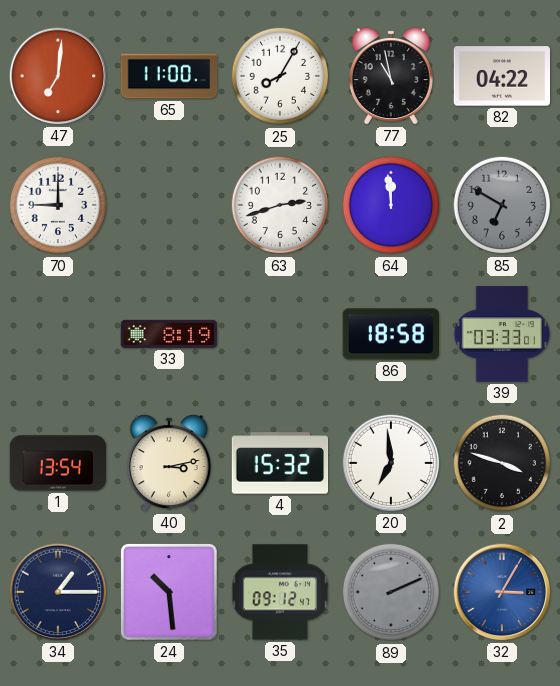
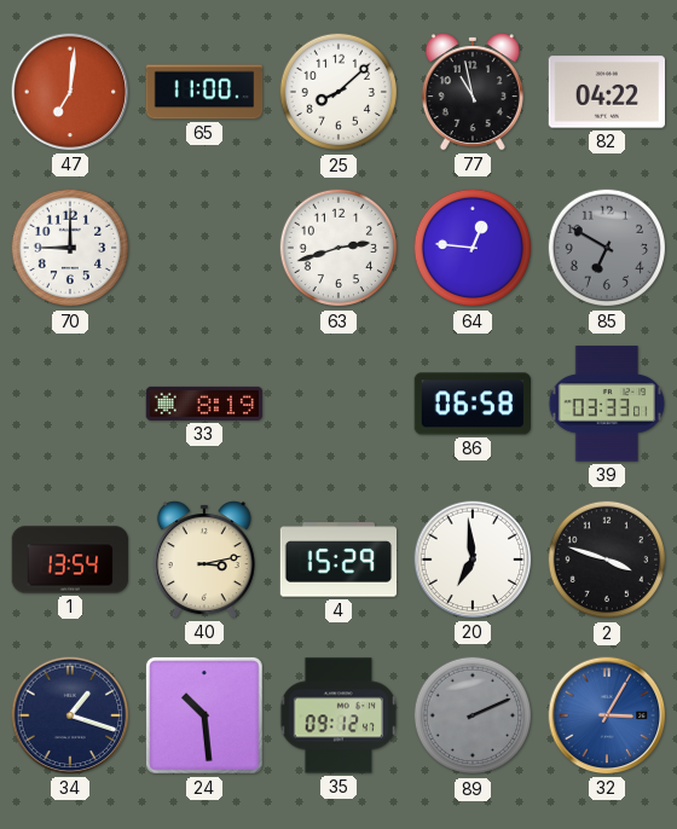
25: 8:05 -> 8:08 (338, 92)
64: 11:59 -> 12:46 (473, 248)
86: 18:58 -> 06:58 (471, 404)
4: 15:32 -> 15:29 (338, 560)
34: 1:15 -> 1:18 (70, 715)
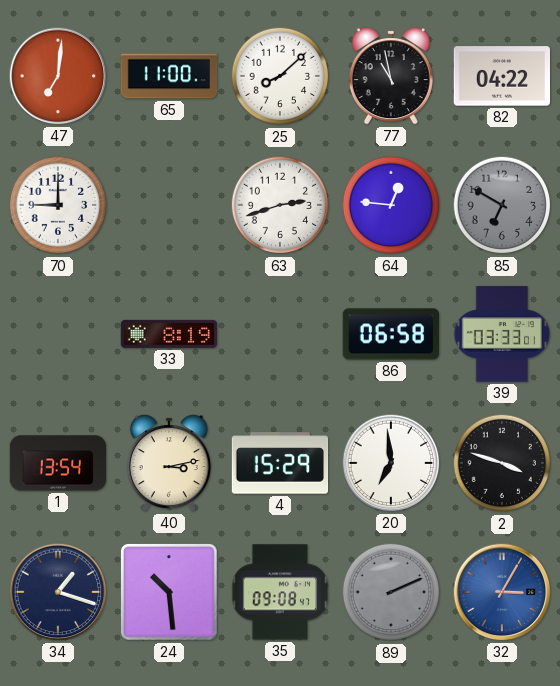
35: 09:12 -> 09:08 (280, 592)
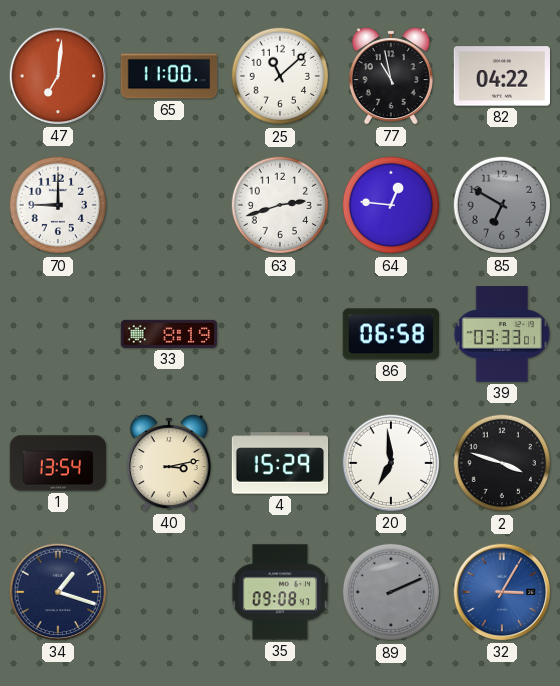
25: 8:08 -> 11:08 (280, 76)
24: 10:29 -> none (169, 592)
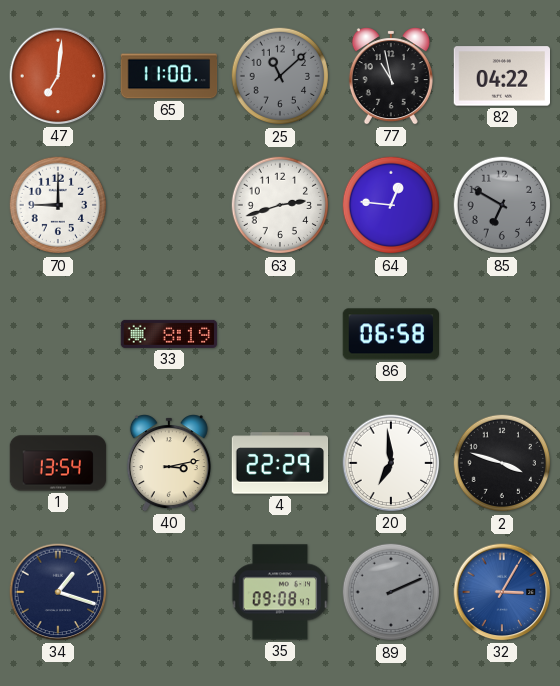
25 dial: white -> grey (280, 76)
39: 03:33 -> none (502, 334)
4: 15:29 -> 22:29 (280, 463)
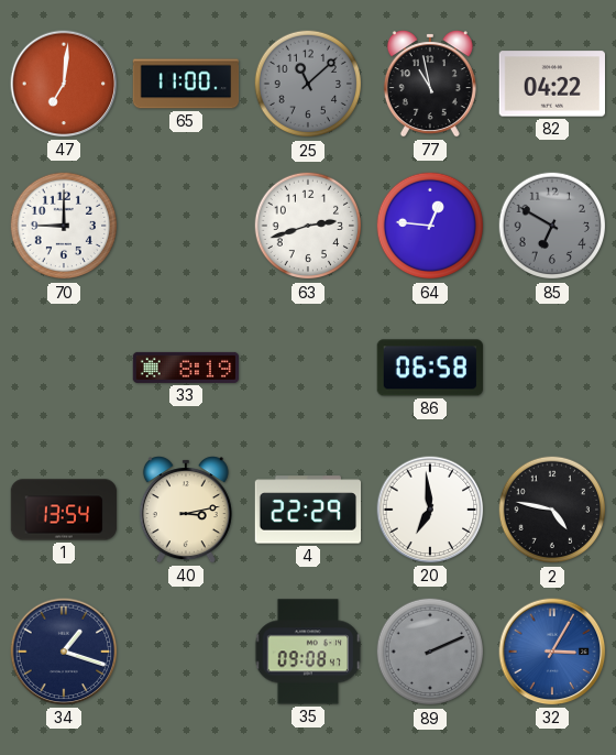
2: 3:48 -> 4:47 (552, 510)
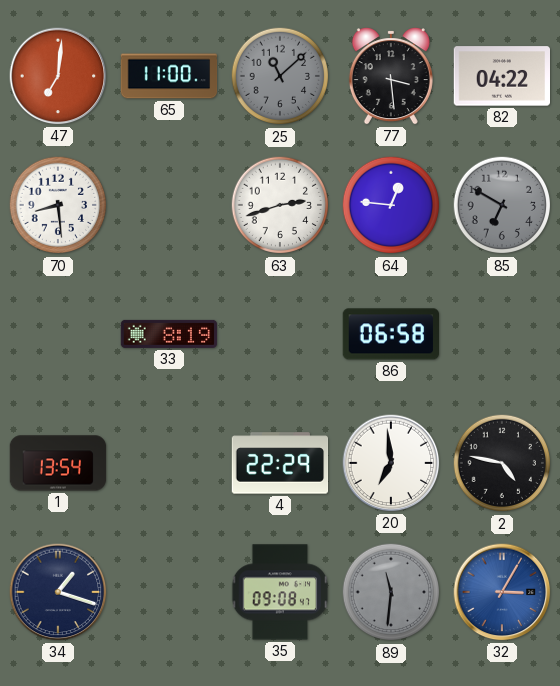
77: 10:58 -> 3:29 (391, 76)
70: 9:00 -> 8:29 (58, 205)
40: 3:13 -> none (186, 510)
89: 2:11 -> 11:31 (391, 592)
